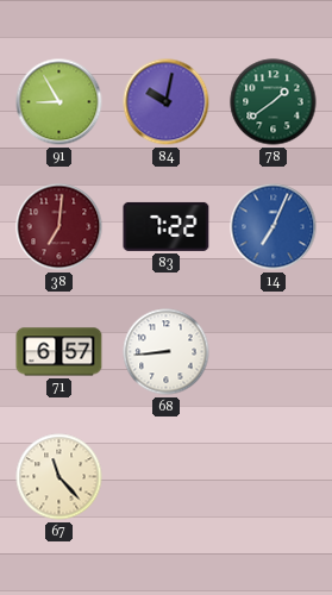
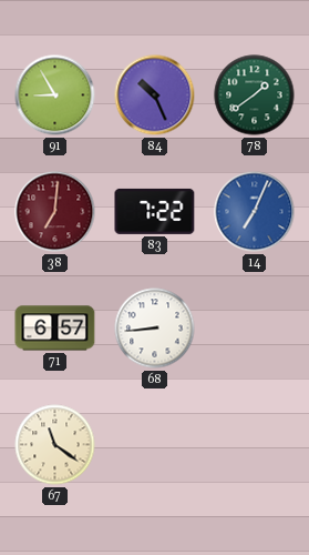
84: 10:02 -> 10:26 (155, 95)
67: 11:23 -> 11:21 (55, 445)
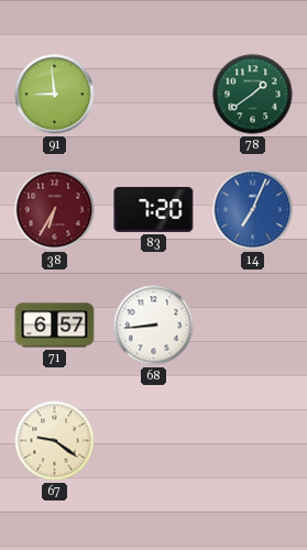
91: 8:55 -> 8:59 (55, 95)
84: 10:26 -> none (155, 95)
38: 7:01 -> 6:35 (55, 210)
83: 7:22 -> 7:20 (154, 209)
67: 11:21 -> 9:21 (55, 441)
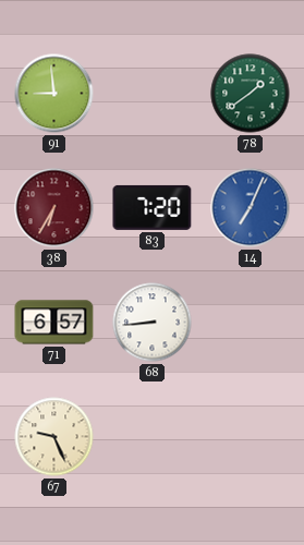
67: 9:21 -> 9:26 (54, 437)
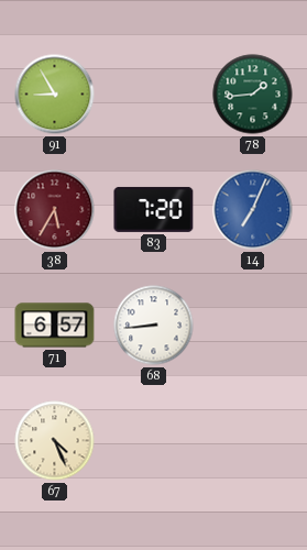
91: 8:59 -> 8:55 (55, 95)
78: 1:39 -> 1:44 (253, 95)
38: 6:35 -> 5:35 (55, 210)
67: 9:26 -> 4:26 (55, 441)
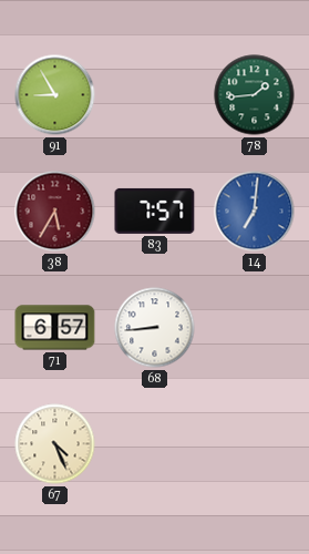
83: 7:20 -> 7:57 (155, 211)
14: 7:04 -> 7:01 (255, 212)
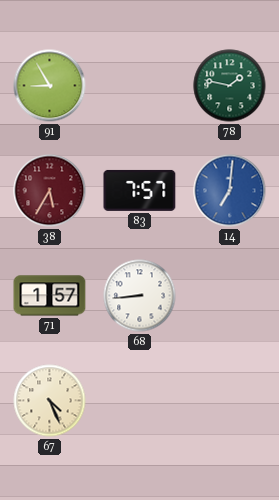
78: 1:44 -> 1:47 (230, 86)
71: 6:57 -> 1:57 (50, 296)
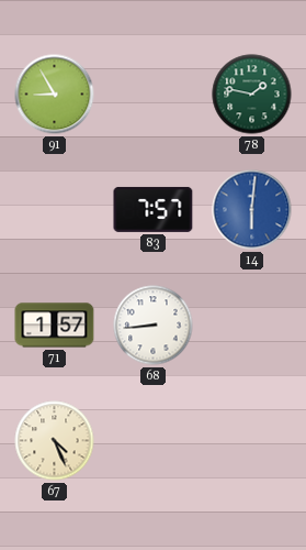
38: 5:35 -> none (50, 191)
14: 7:01 -> 6:01 (252, 210)
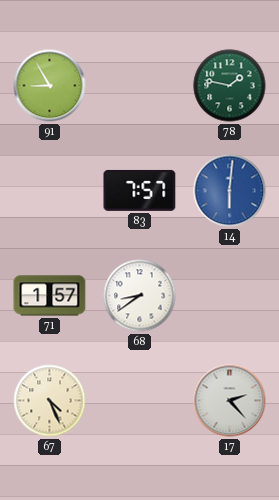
68: 8:44 -> 8:39 (140, 296)
17: none -> 2:23 (230, 401)
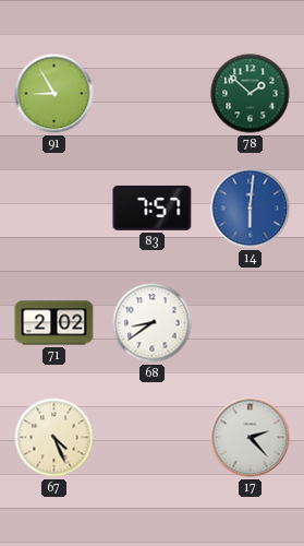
78: 1:47 -> 1:52 (251, 94)
71: 1:57 -> 2:02 (54, 323)
